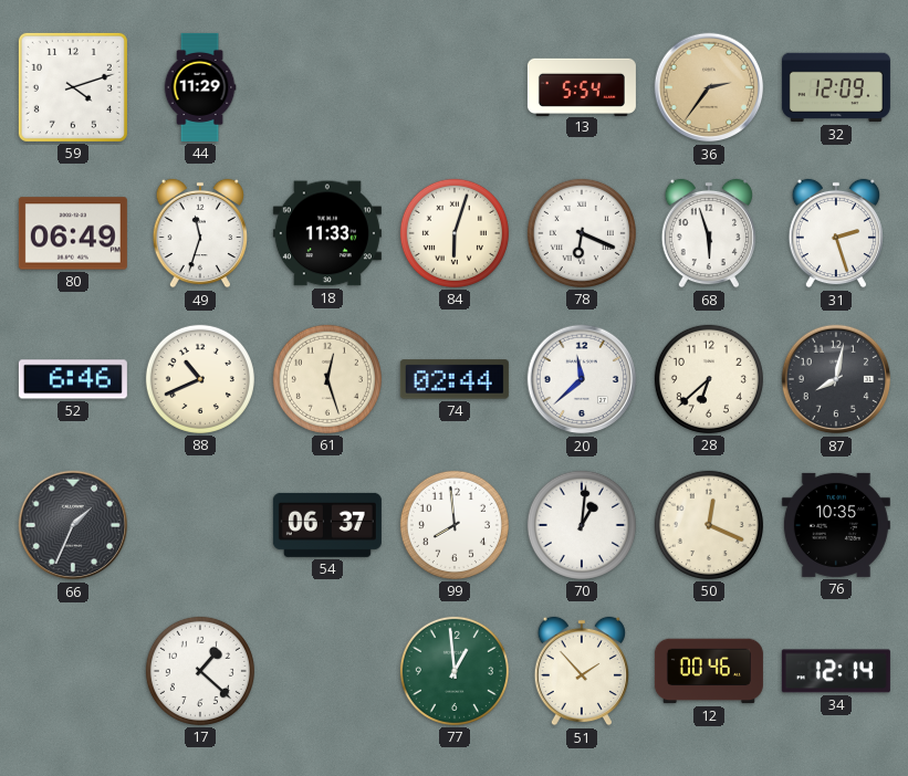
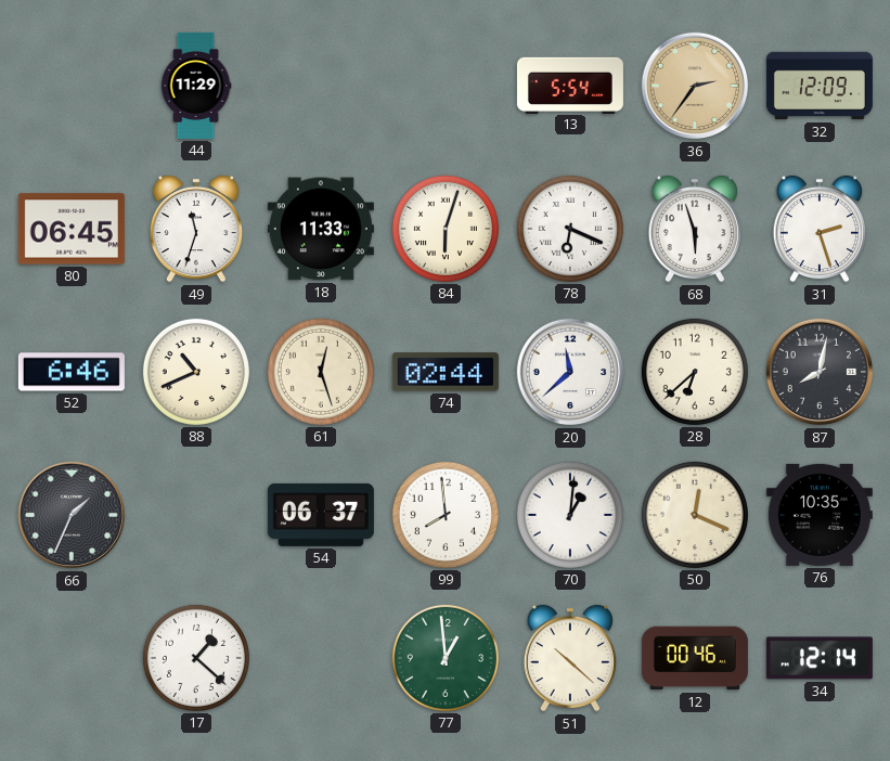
59: 4:12 -> none (73, 87)
80: 06:49 -> 06:45 (72, 229)
51: 1:53 -> 10:22 (569, 658)
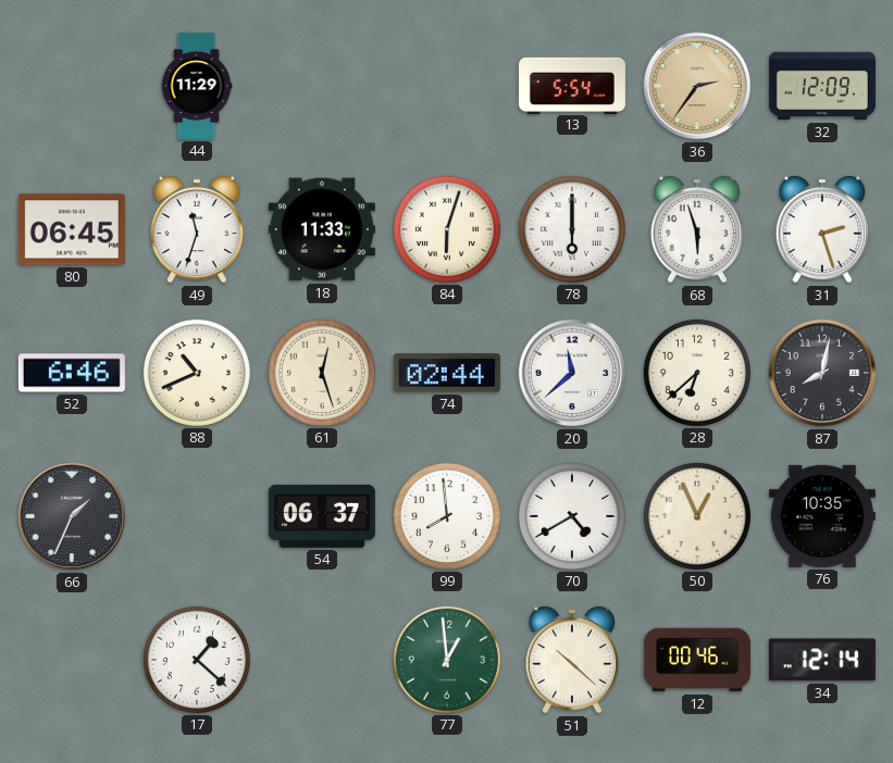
78: 6:19 -> 6:00 (572, 229)
70: 1:01 -> 4:40 (572, 516)
50: 12:19 -> 12:56 (697, 516)
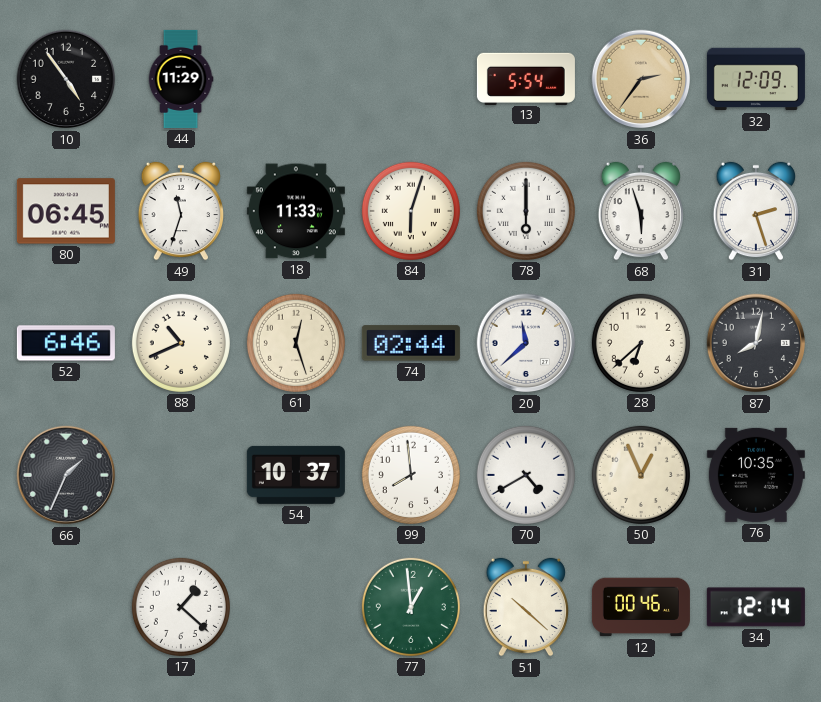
10: none -> 4:54 (66, 79)
54: 06:37 -> 10:37 (296, 475)
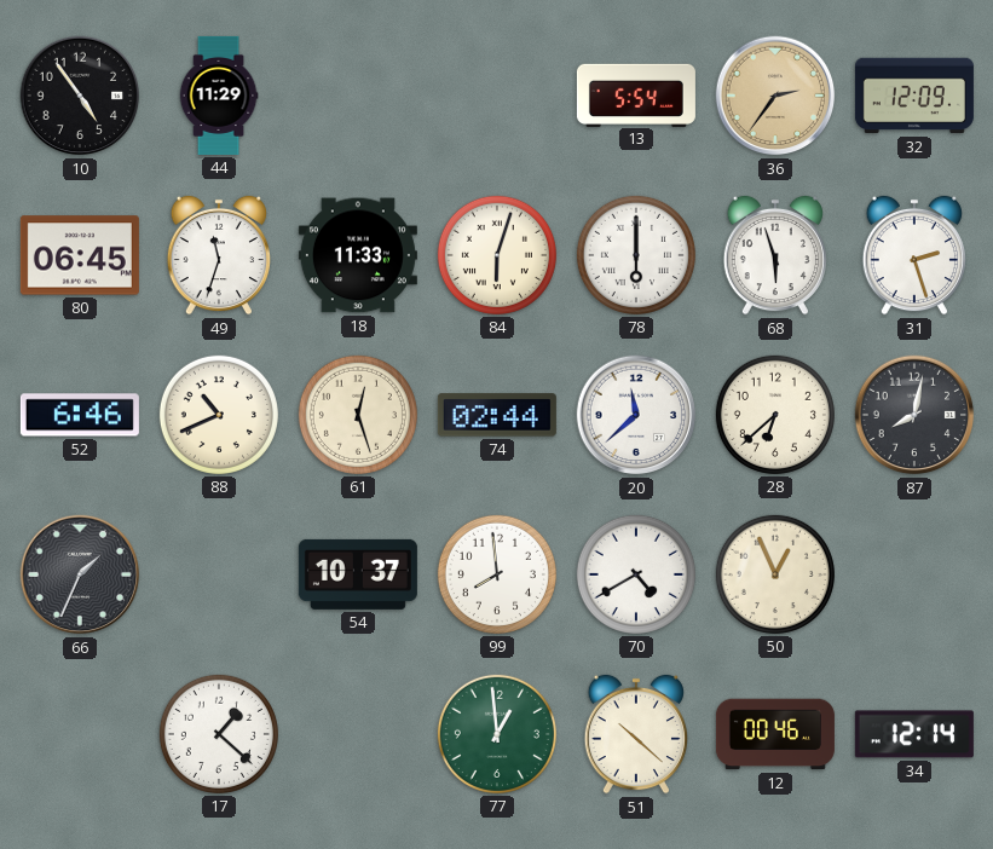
76: 10:35 -> none (756, 475)
